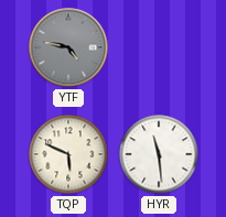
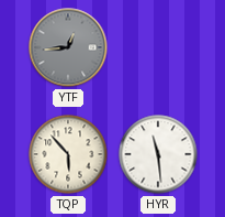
YTF: 4:47 -> 12:44 (68, 47)
TQP: 5:49 -> 5:53 (68, 154)
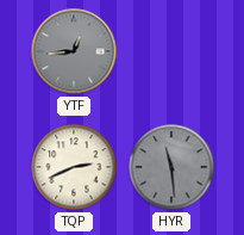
TQP: 5:53 -> 2:41 (74, 167)
HYR dial: white -> grey (171, 167)
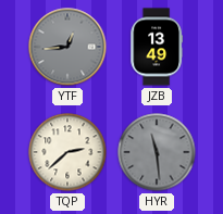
JZB: none -> 13:49 (157, 47)
TQP: 2:41 -> 2:38 (67, 152)
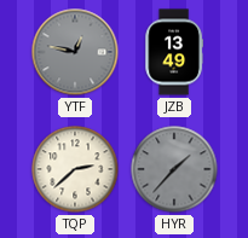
YTF: 12:44 -> 12:47 (75, 52)
HYR: 11:29 -> 1:37 (174, 169)
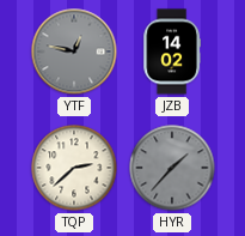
JZB: 13:49 -> 14:02 (172, 52)
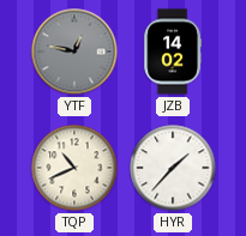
TQP: 2:38 -> 10:41 (74, 168)
HYR dial: grey -> white (173, 168)
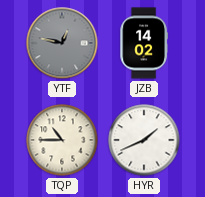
TQP: 10:41 -> 10:45 (62, 140)
HYR: 1:37 -> 1:41 (144, 140)
